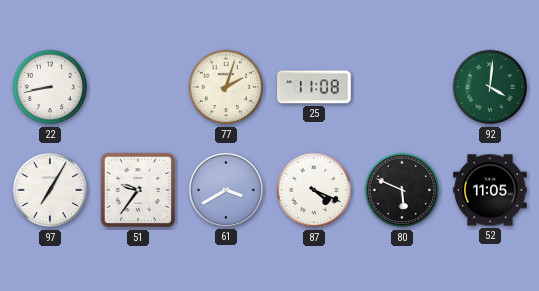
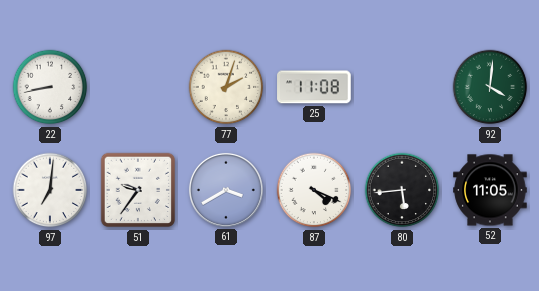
97: 7:05 -> 7:01 (50, 190)
80: 5:49 -> 5:44 (402, 190)
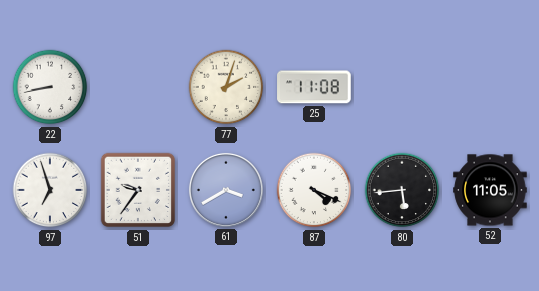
92: 4:01 -> none (490, 87)
97: 7:01 -> 6:57 (50, 190)
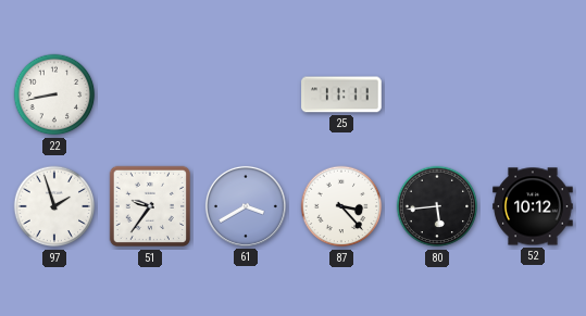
77: 2:03 -> none (226, 87)
25: 11:08 -> 11:11 (341, 94)
97: 6:57 -> 1:57 (54, 206)
87: 4:19 -> 3:23 (341, 206)
52: 11:05 -> 10:12 (533, 206)
